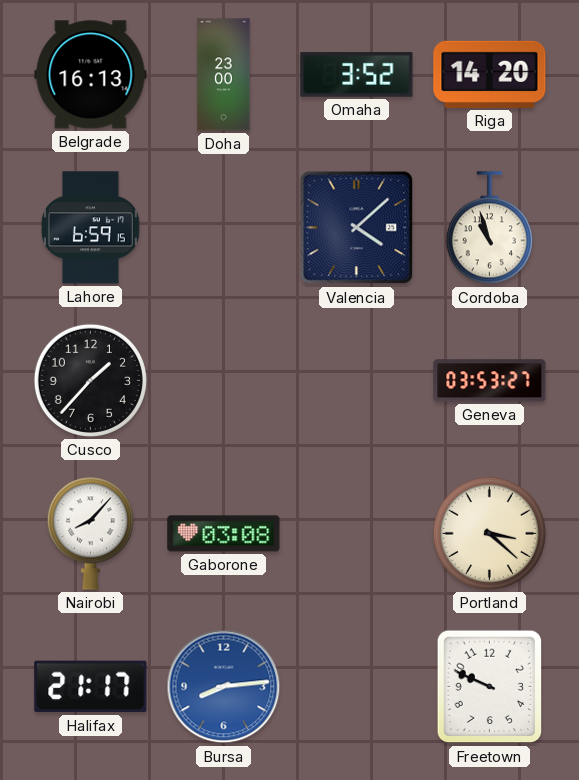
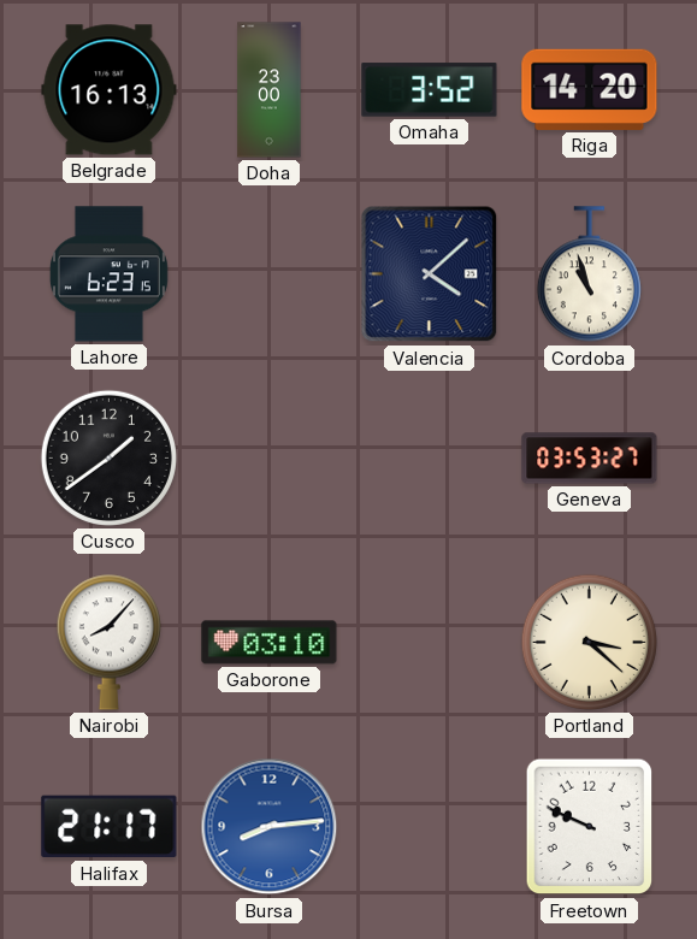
Lahore: 6:59 -> 6:23 (108, 274)
Cusco: 1:37 -> 1:39 (108, 457)
Gaborone: 03:08 -> 03:10 (270, 643)
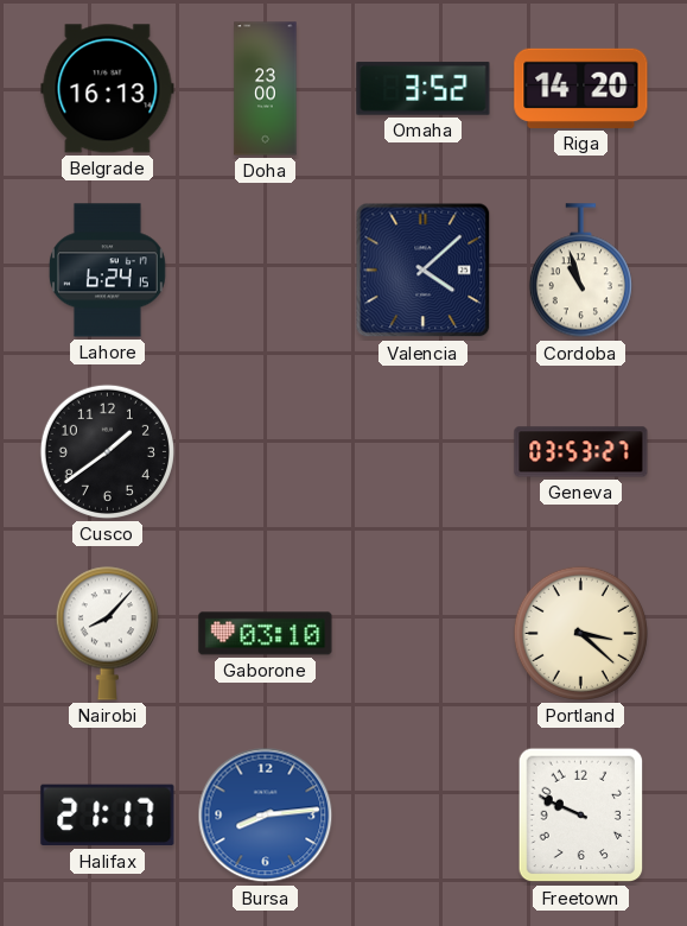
Lahore: 6:23 -> 6:24 (107, 271)
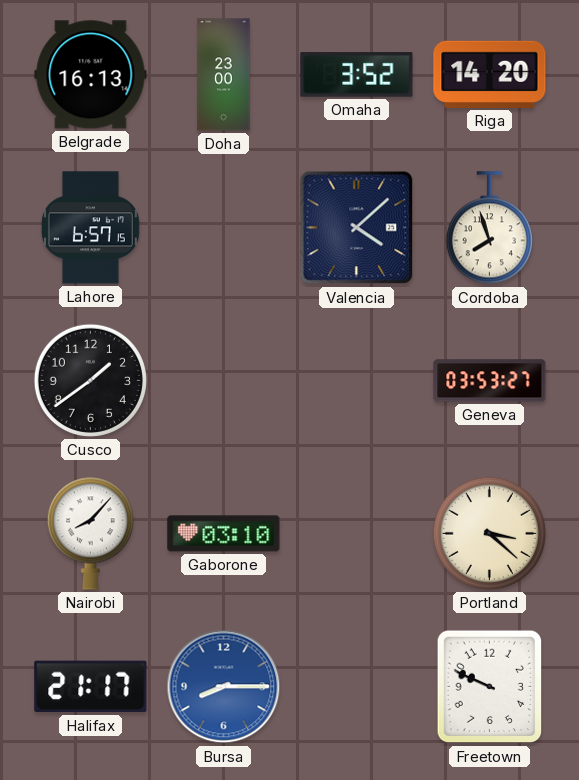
Lahore: 6:24 -> 6:57 (90, 228)
Cordoba: 10:57 -> 7:57 (489, 228)
Bursa: 8:14 -> 8:15 (224, 687)
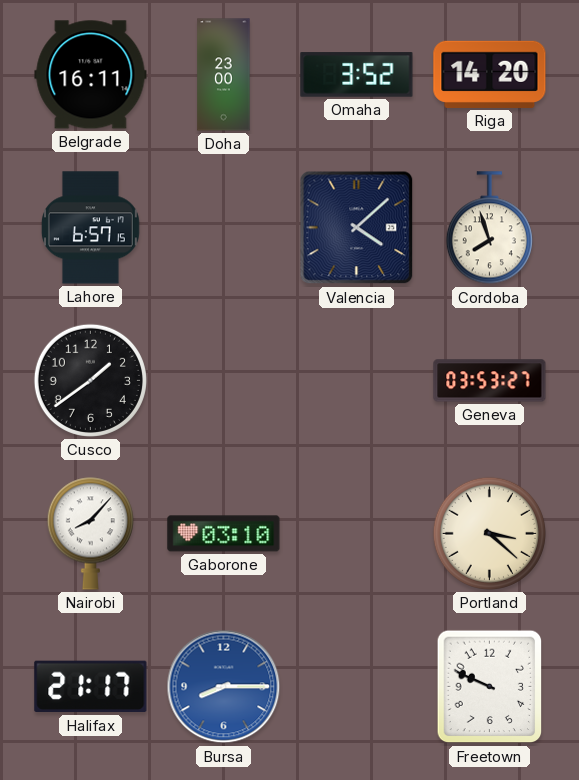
Belgrade: 16:13 -> 16:11 (91, 75)
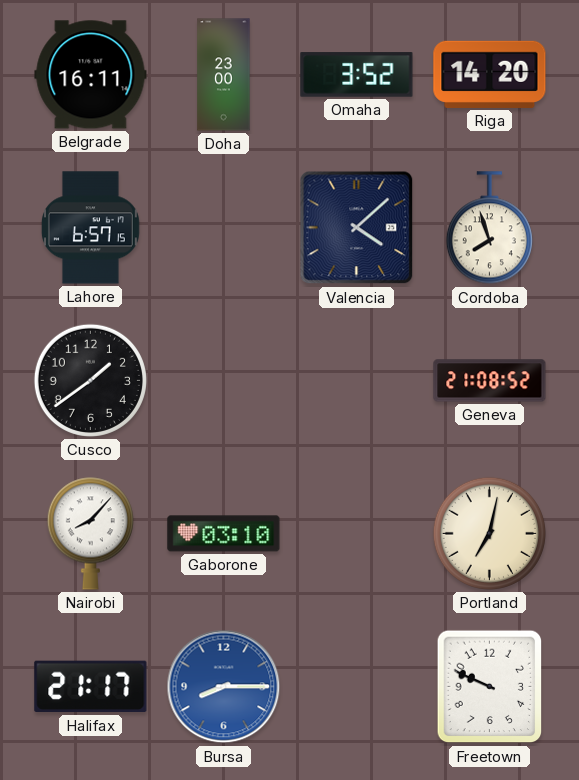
Geneva: 03:53 -> 21:08 (490, 381)
Portland: 3:22 -> 7:02 (489, 533)
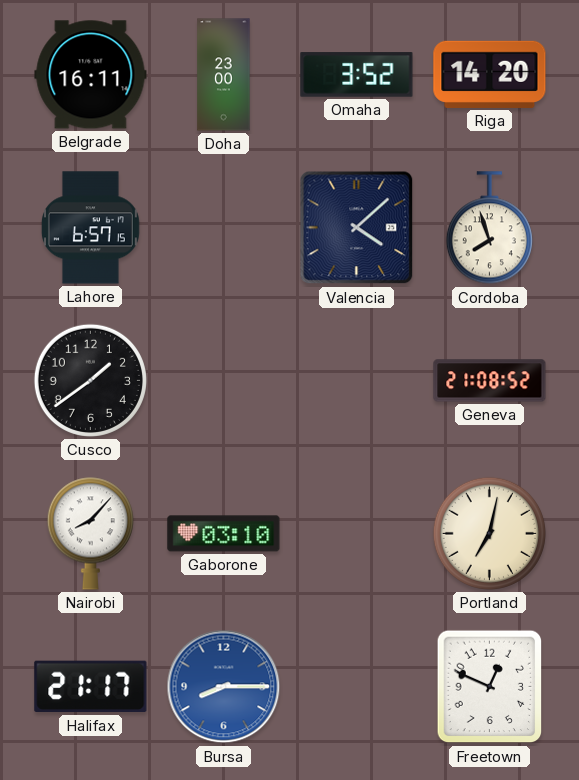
Freetown: 9:49 -> 12:49 (490, 687)
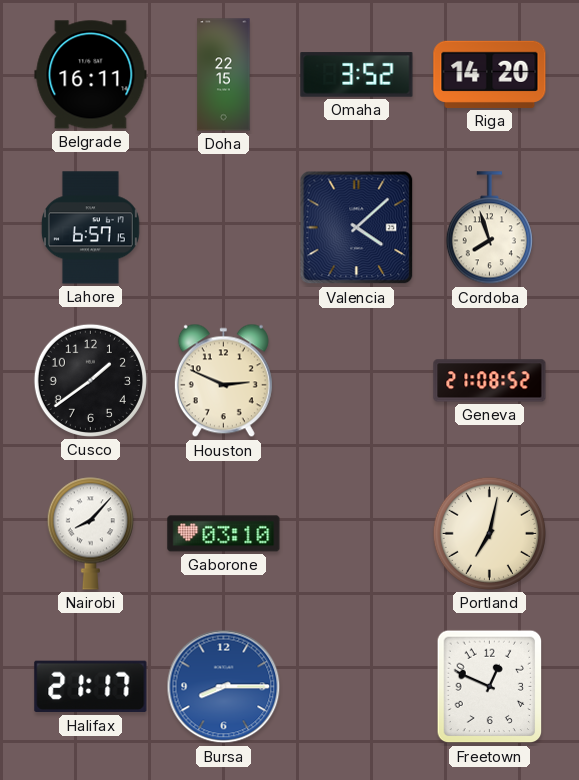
Doha: 23:00 -> 22:15 (224, 75)
Houston: none -> 2:49 (223, 381)
